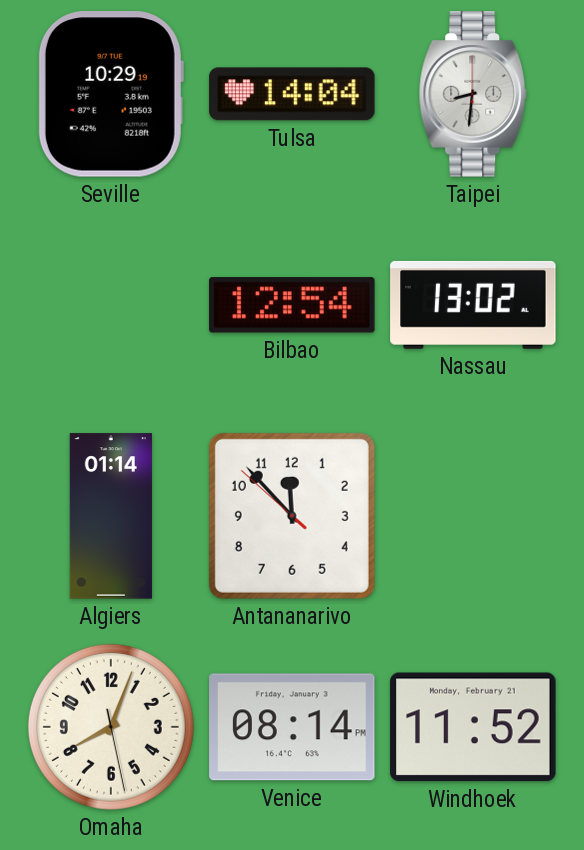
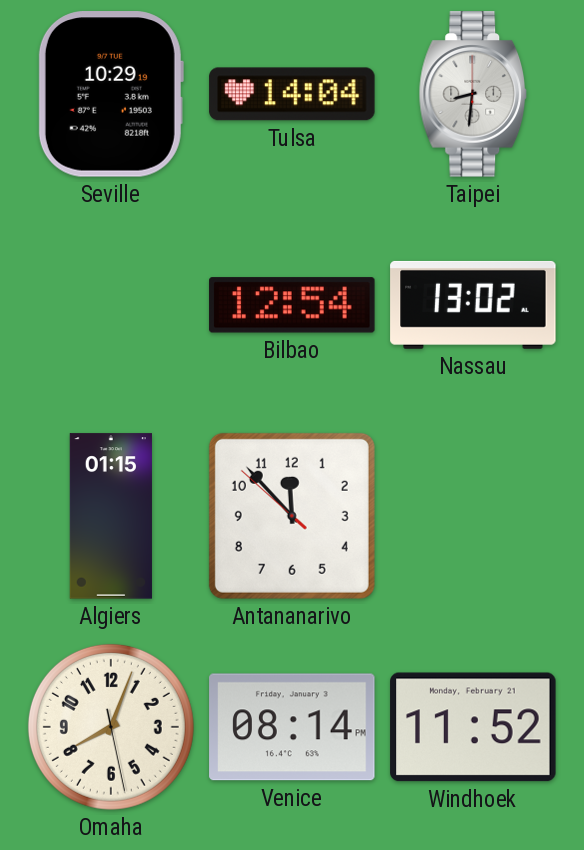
Algiers: 01:14 -> 01:15 (111, 516)
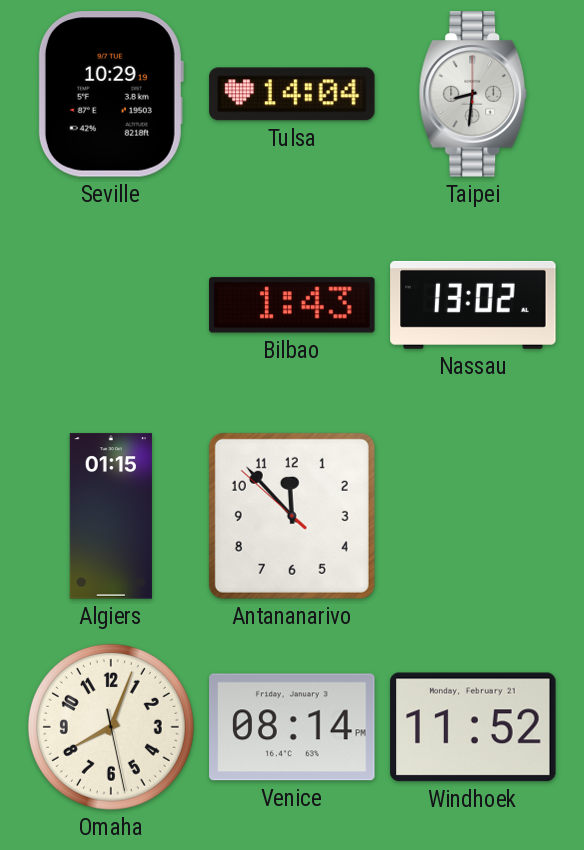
Bilbao: 12:54 -> 1:43 (292, 305)
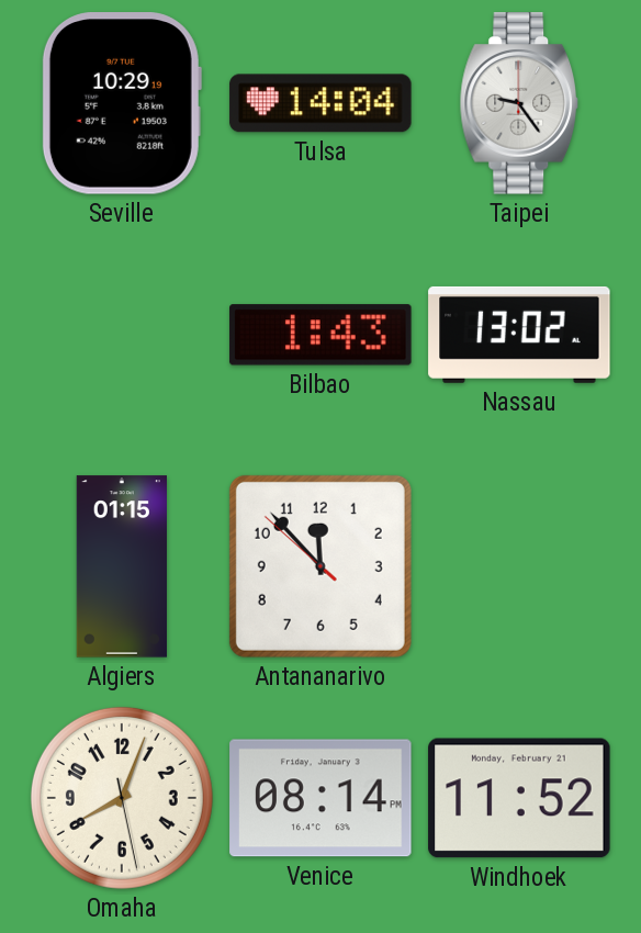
Taipei: 8:31 -> 9:24 (519, 103)
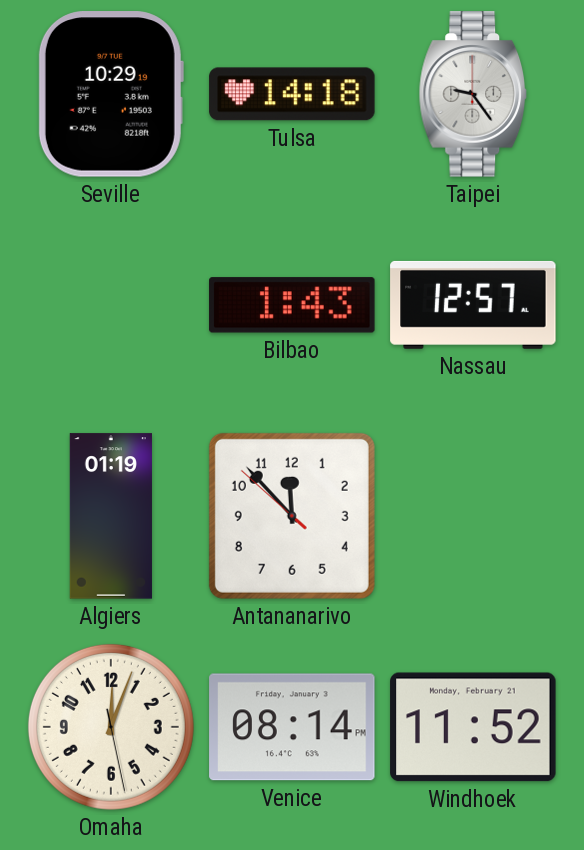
Tulsa: 14:04 -> 14:18 (292, 94)
Nassau: 13:02 -> 12:57 (473, 305)
Algiers: 01:15 -> 01:19 (111, 516)
Omaha: 8:03 -> 12:03 (111, 727)
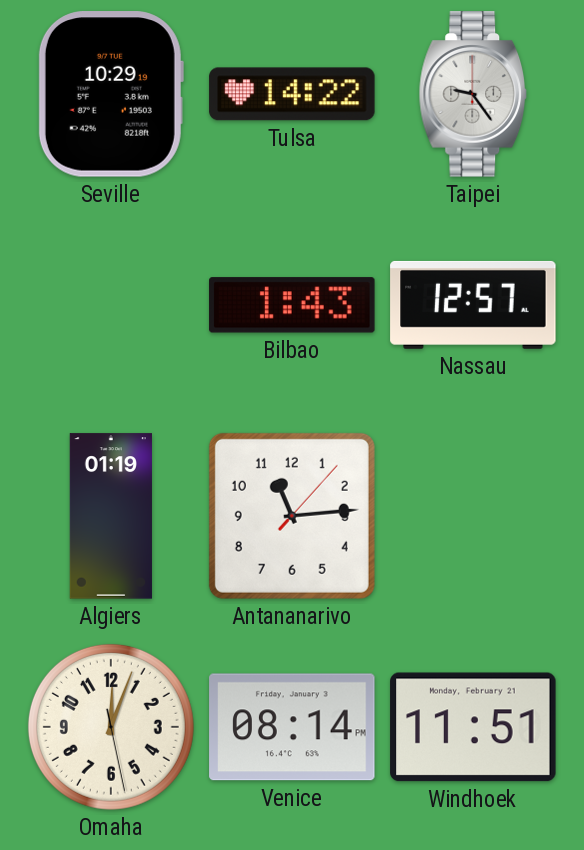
Tulsa: 14:18 -> 14:22 (292, 94)
Antananarivo: 11:52 -> 11:14 (292, 516)
Windhoek: 11:52 -> 11:51 (473, 727)
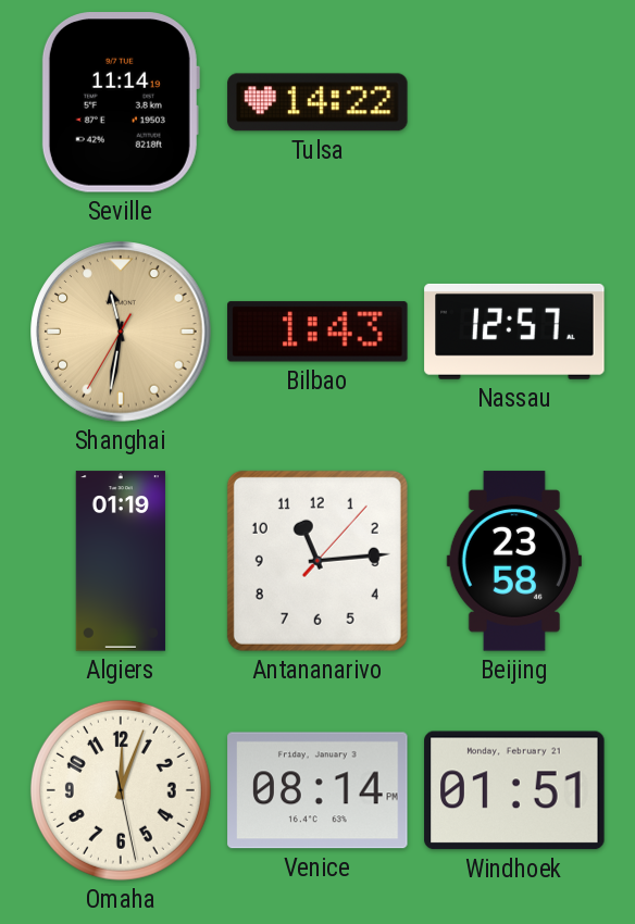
Seville: 10:29 -> 11:14 (121, 102)
Taipei: 9:24 -> none (473, 94)
Shanghai: none -> 11:31 (121, 332)
Beijing: none -> 23:58 (514, 561)
Windhoek: 11:51 -> 01:51 (514, 790)
